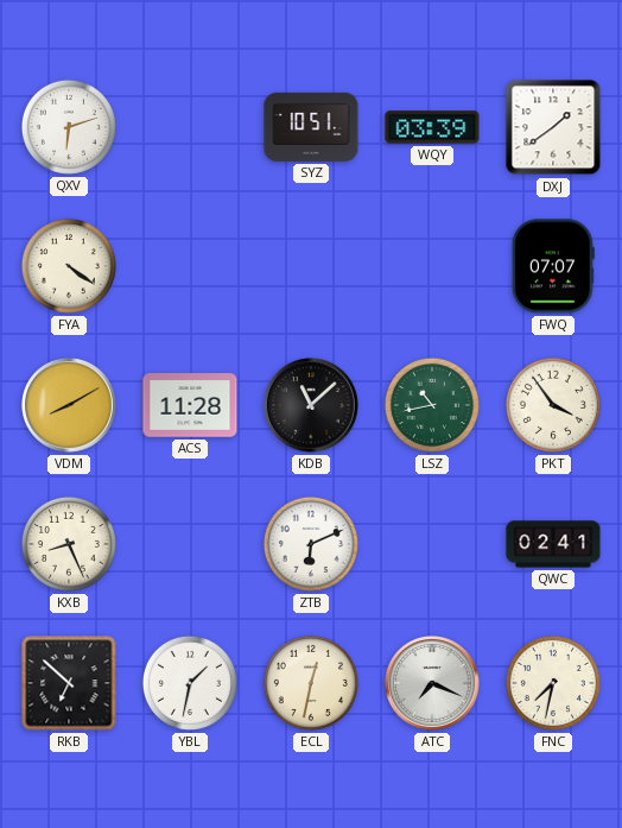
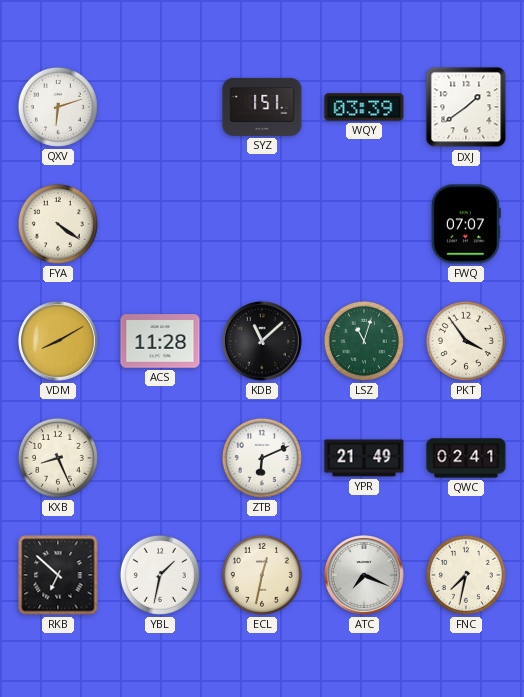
SYZ: 10:51 -> 1:51 (262, 107)
LSZ: 10:43 -> 11:03 (364, 341)
YPR: none -> 21:49 (364, 458)
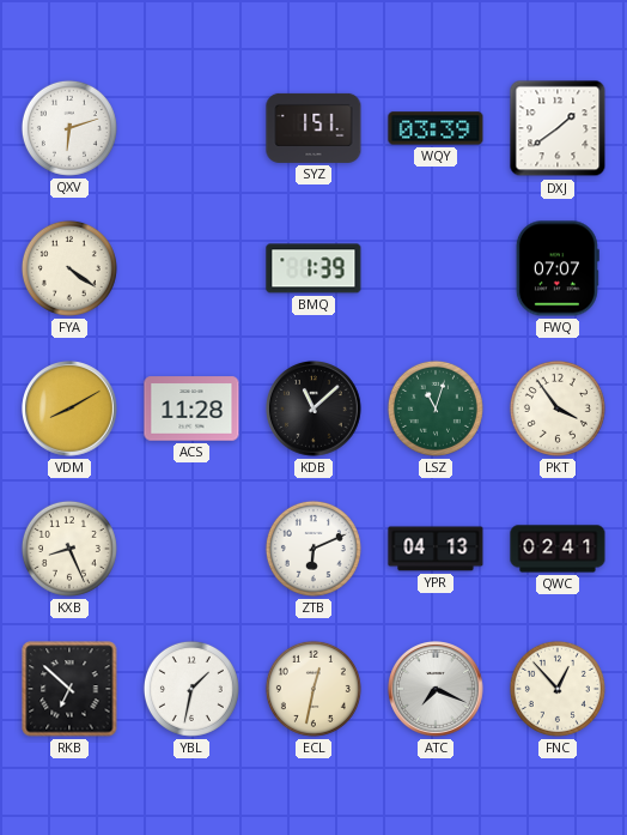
BMQ: none -> 1:39 (313, 268)
YPR: 21:49 -> 04:13 (436, 549)
FNC: 7:32 -> 12:53 (558, 689)
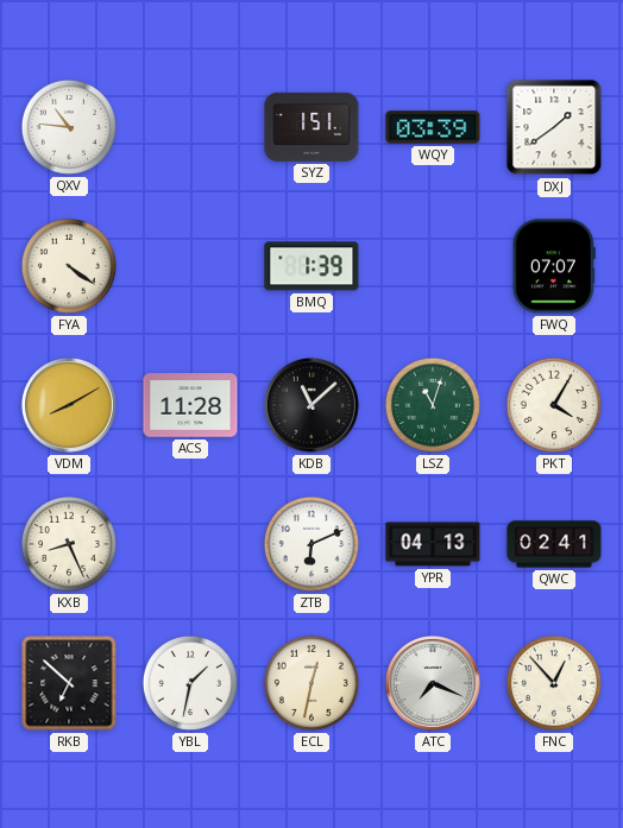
QXV: 6:12 -> 10:46 (69, 127)
PKT: 3:54 -> 4:05 (554, 405)
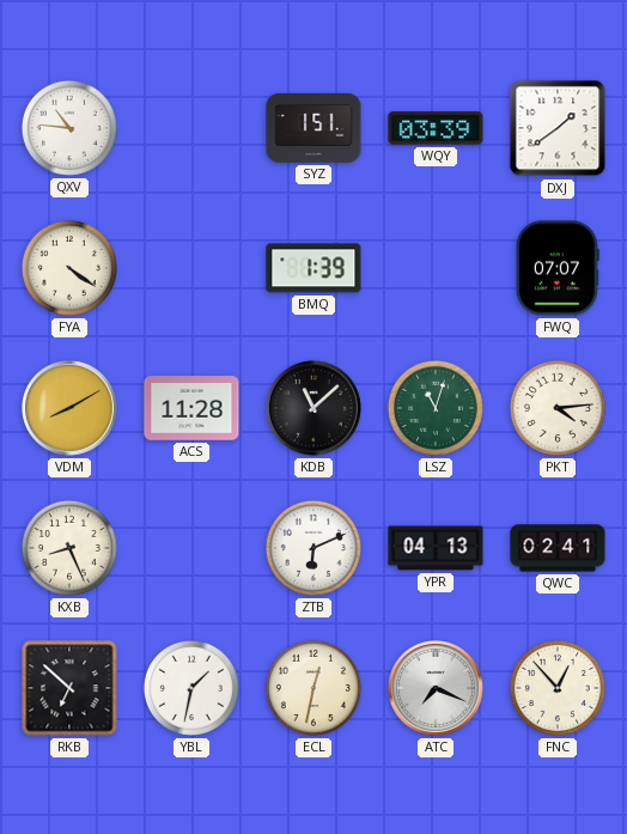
PKT: 4:05 -> 4:14 (558, 408)
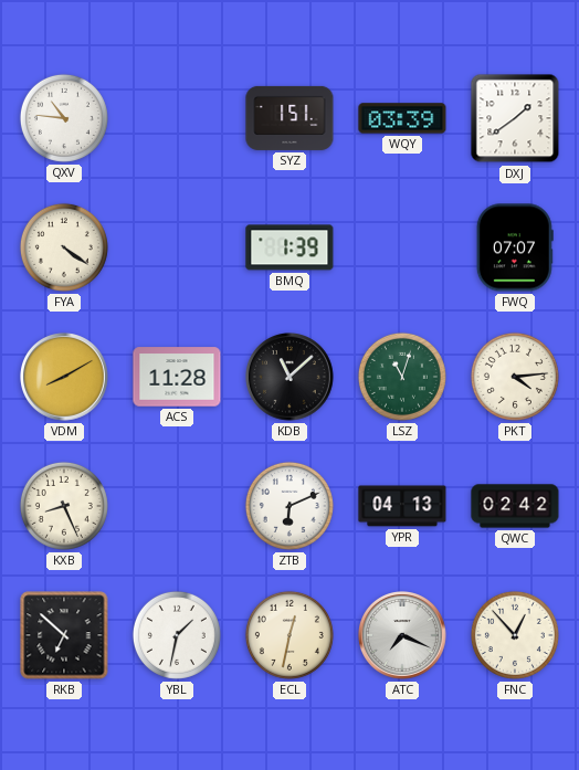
QWC: 02:41 -> 02:42 (515, 506)
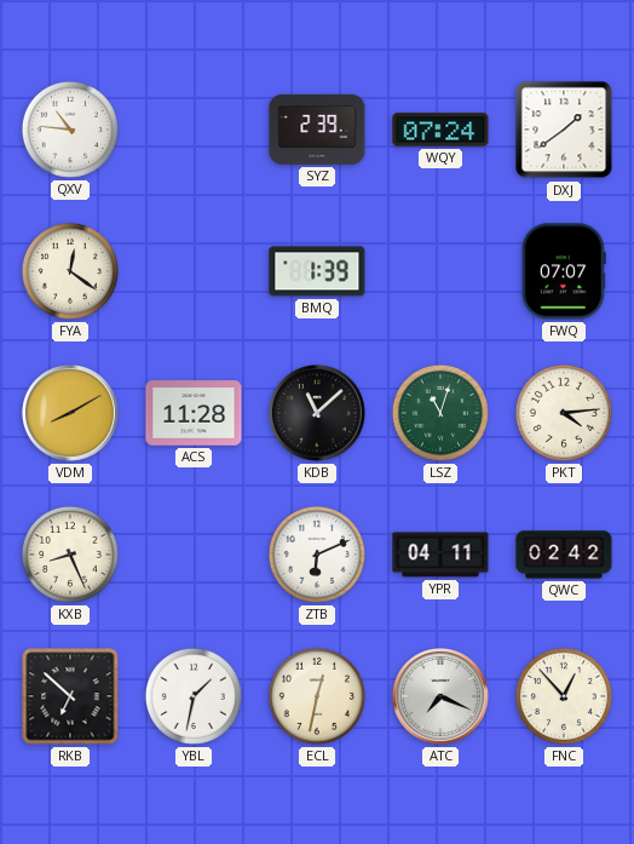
SYZ: 1:51 -> 2:39 (317, 130)
WQY: 03:39 -> 07:24 (440, 130)
FYA: 4:21 -> 12:21 (70, 271)
YPR: 04:13 -> 04:11 (440, 555)
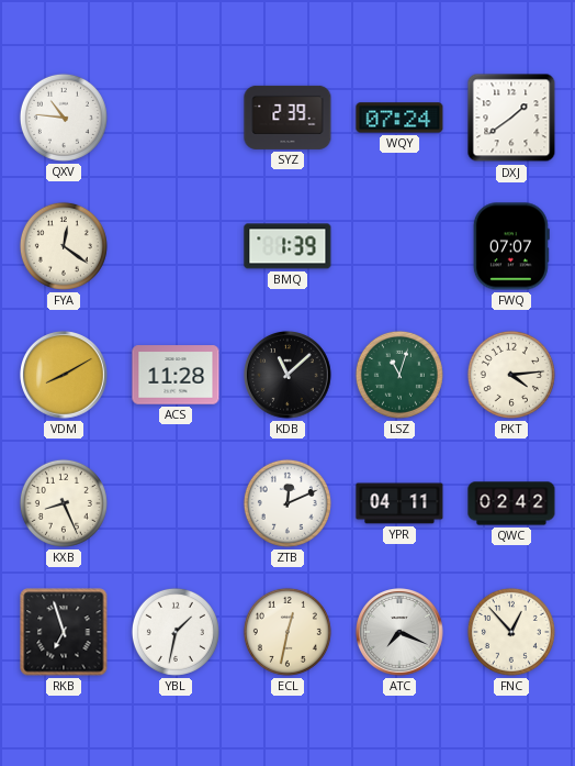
ZTB: 6:11 -> 12:11 (287, 503)
RKB: 6:52 -> 6:57 (64, 632)
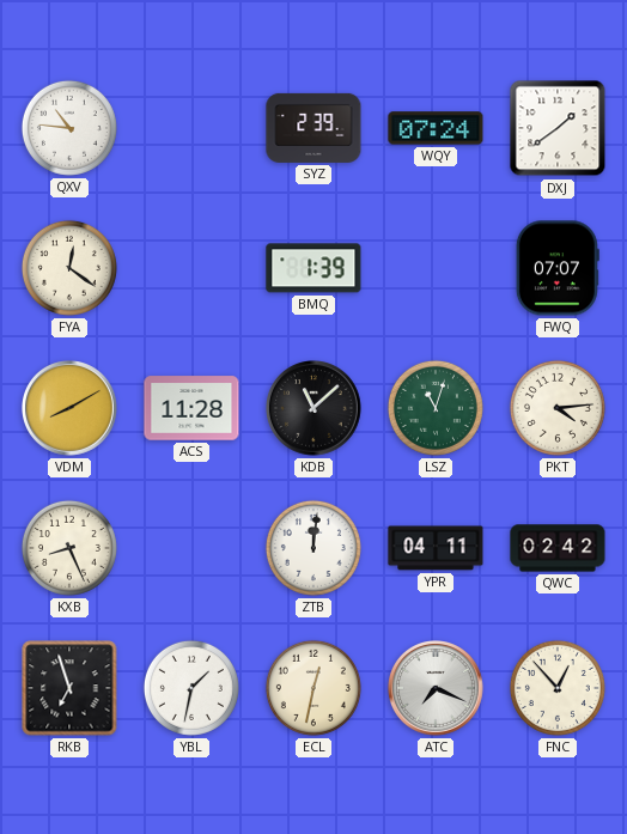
ZTB: 12:11 -> 12:01 (313, 548)
